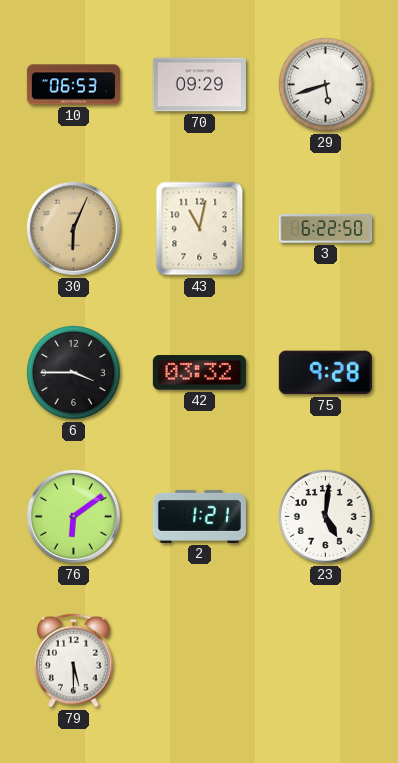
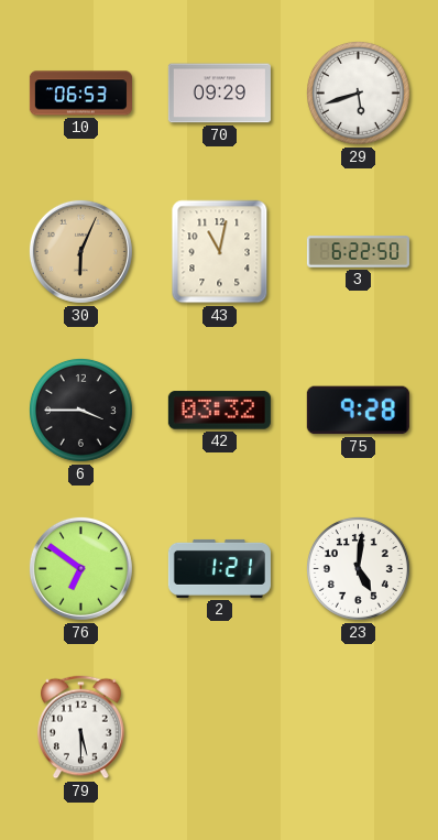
76: 6:09 -> 6:51 (80, 568)
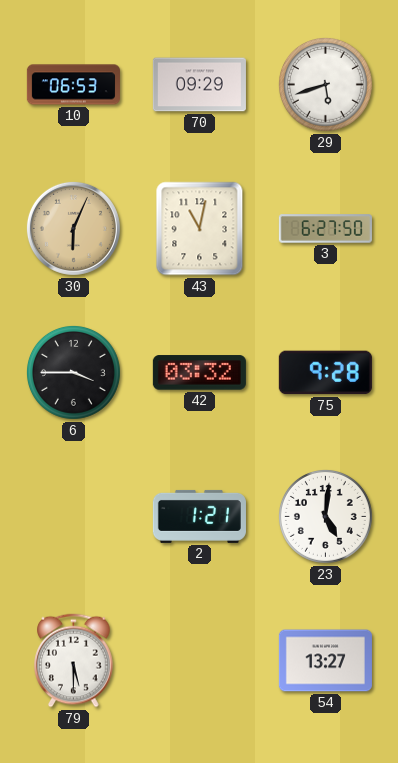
3: 6:22 -> 6:27 (325, 229)
76: 6:51 -> none (80, 568)
54: none -> 13:27 (325, 661)
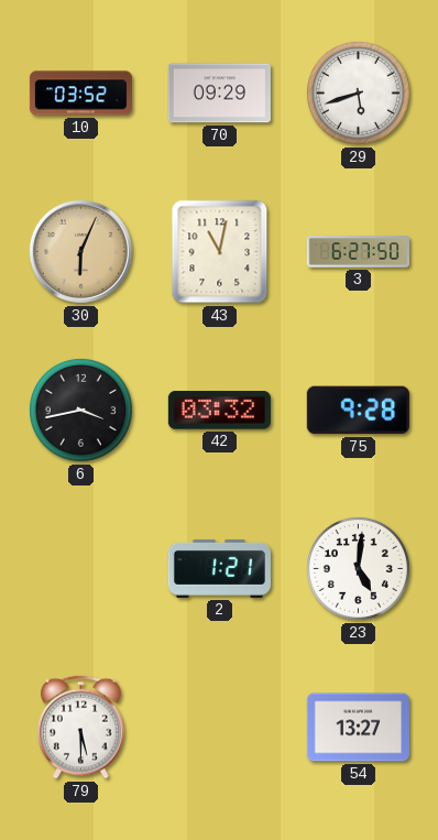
10: 06:53 -> 03:52 (80, 94)
6: 3:45 -> 3:43 (80, 410)
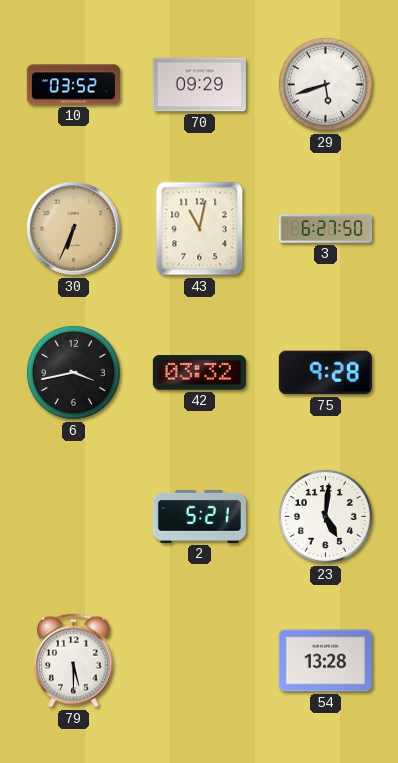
30: 6:04 -> 6:34 (73, 228)
2: 1:21 -> 5:21 (199, 516)
54: 13:27 -> 13:28 (325, 661)
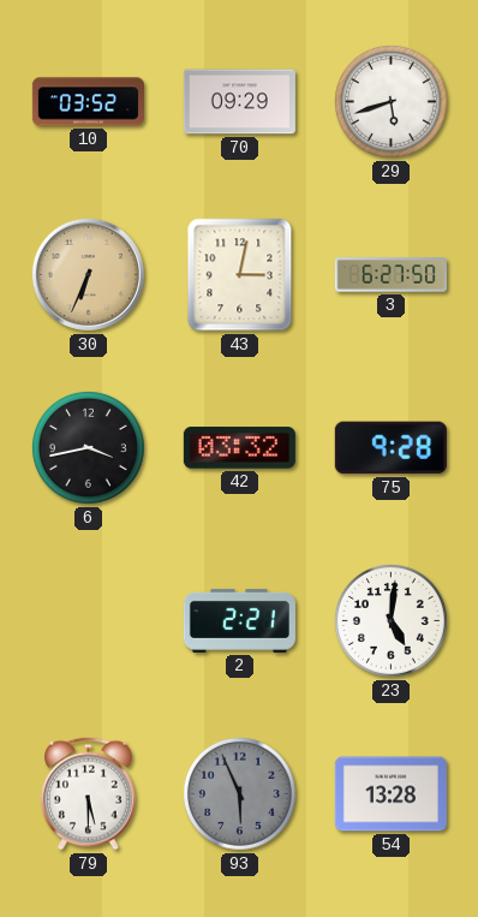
43: 11:02 -> 3:02 (240, 275)
2: 5:21 -> 2:21 (239, 620)
93: none -> 5:56 (239, 793)
